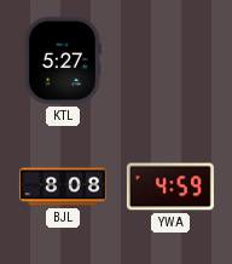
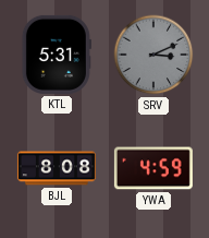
KTL: 5:27 -> 5:31 (57, 55)
SRV: none -> 3:11 (153, 55)
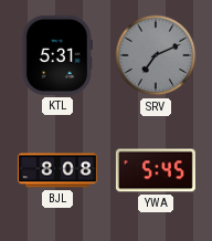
SRV: 3:11 -> 7:11 (156, 55)
YWA: 4:59 -> 5:45 (156, 170)
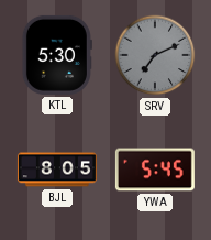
KTL: 5:31 -> 5:30 (57, 55)
BJL: 8:08 -> 8:05 (57, 170)
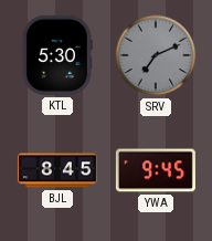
BJL: 8:05 -> 8:45 (57, 170)
YWA: 5:45 -> 9:45 (156, 170)
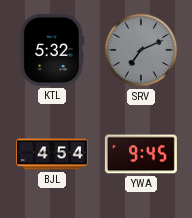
KTL: 5:30 -> 5:32 (52, 50)
BJL: 8:45 -> 4:54 (52, 154)
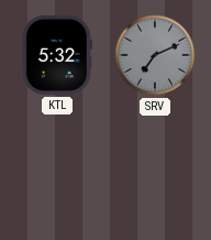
BJL: 4:54 -> none (52, 154)
YWA: 9:45 -> none (141, 154)
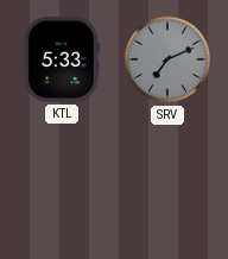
KTL: 5:32 -> 5:33 (62, 59)
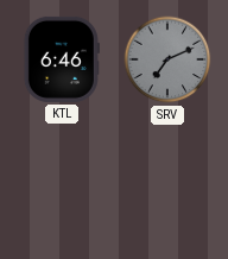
KTL: 5:33 -> 6:46 (62, 59)
